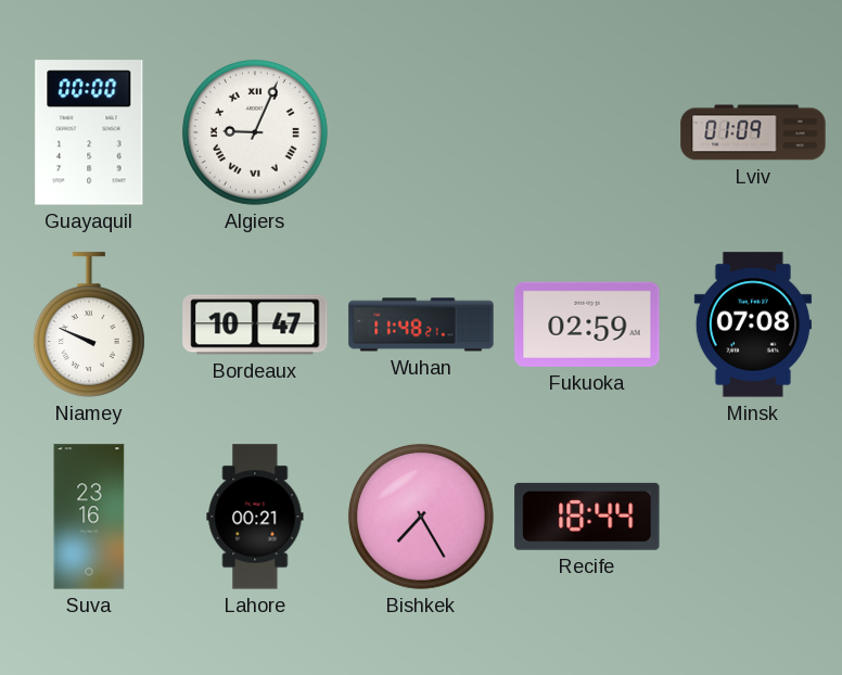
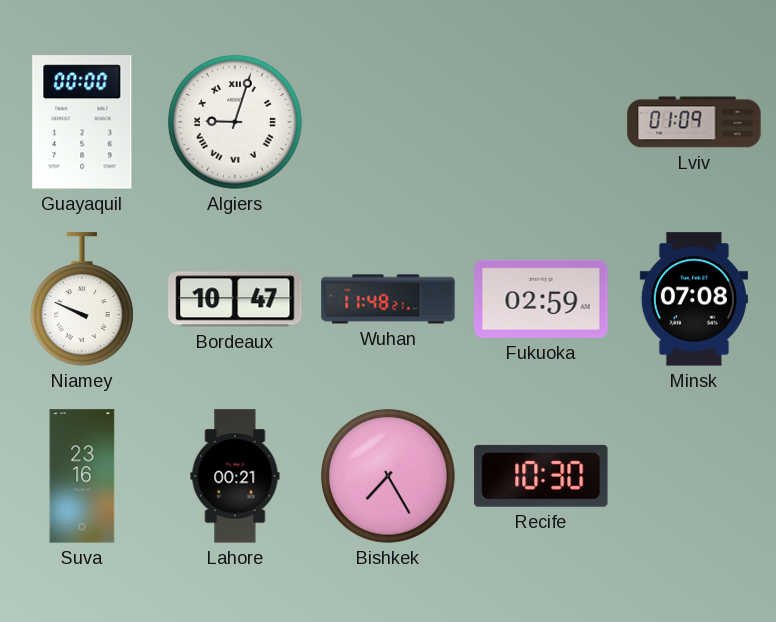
Algiers: 9:04 -> 9:03 (235, 122)
Recife: 18:44 -> 10:30 (541, 476)
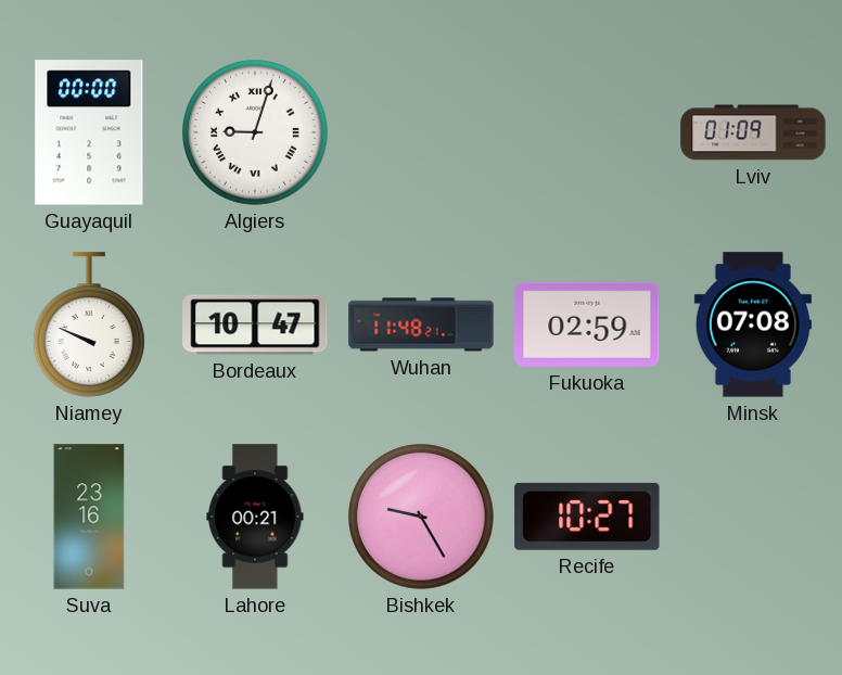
Bishkek: 7:25 -> 9:25 (421, 517)
Recife: 10:30 -> 10:27 (587, 517)
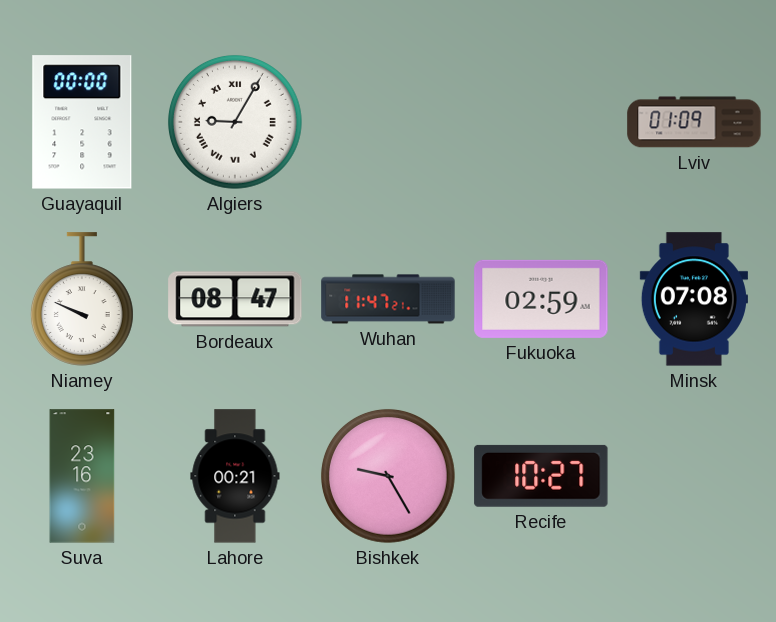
Algiers: 9:03 -> 9:05 (235, 122)
Bordeaux: 10:47 -> 08:47 (235, 299)
Wuhan: 11:48 -> 11:47 (388, 299)
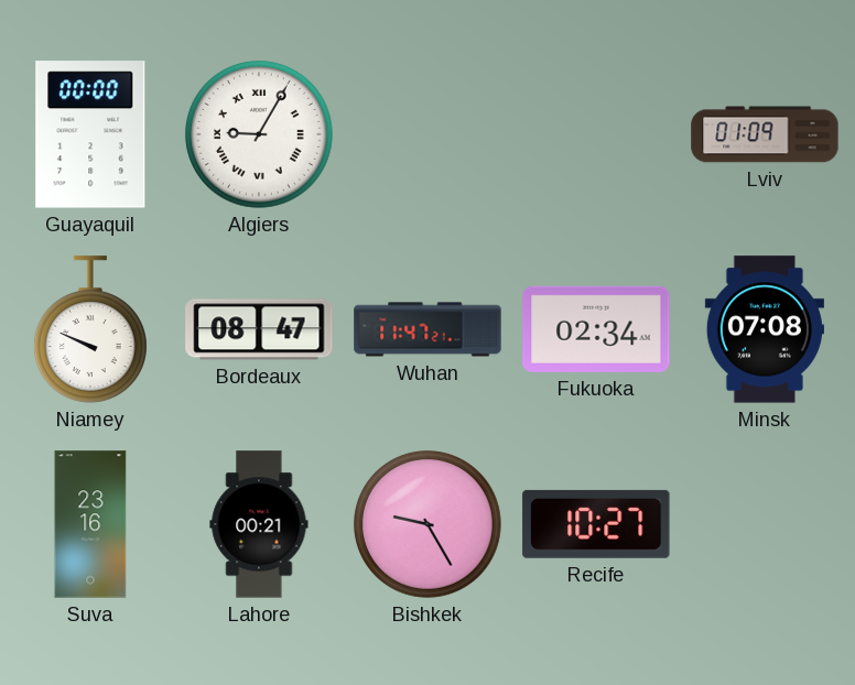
Fukuoka: 02:59 -> 02:34 (596, 329)
